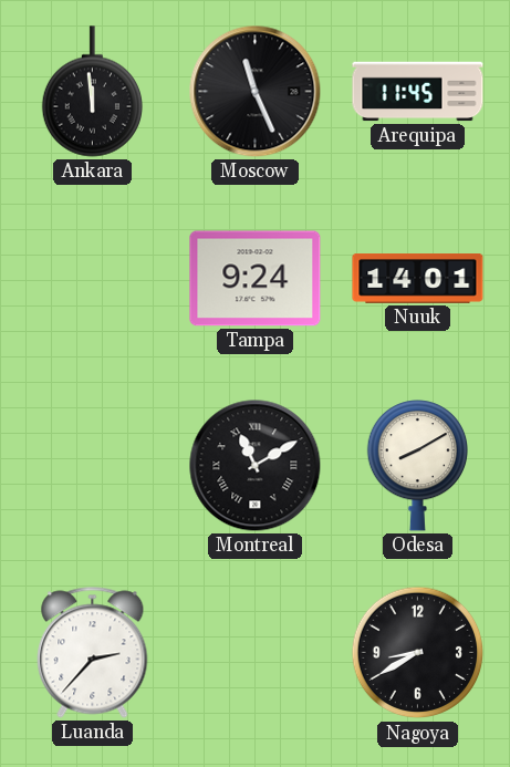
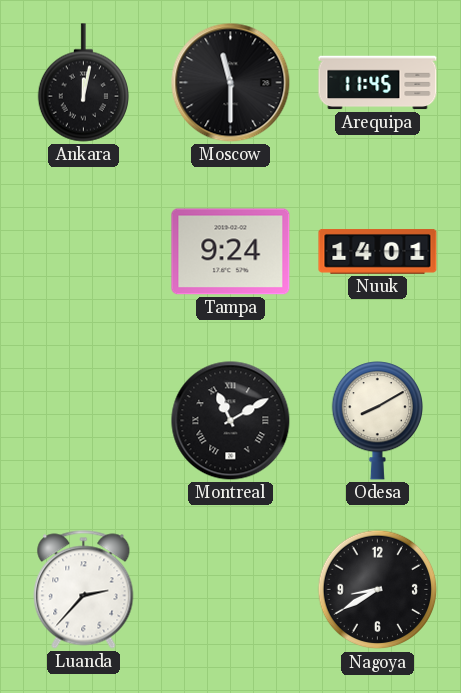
Ankara: 11:59 -> 12:02 (83, 83)
Moscow: 11:26 -> 11:30 (231, 83)
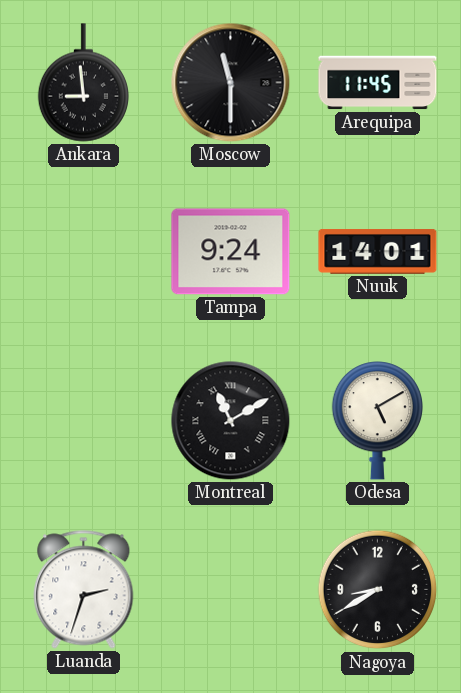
Ankara: 12:02 -> 8:59 (83, 83)
Odesa: 8:10 -> 5:10 (377, 421)
Luanda: 2:37 -> 2:33 (84, 590)
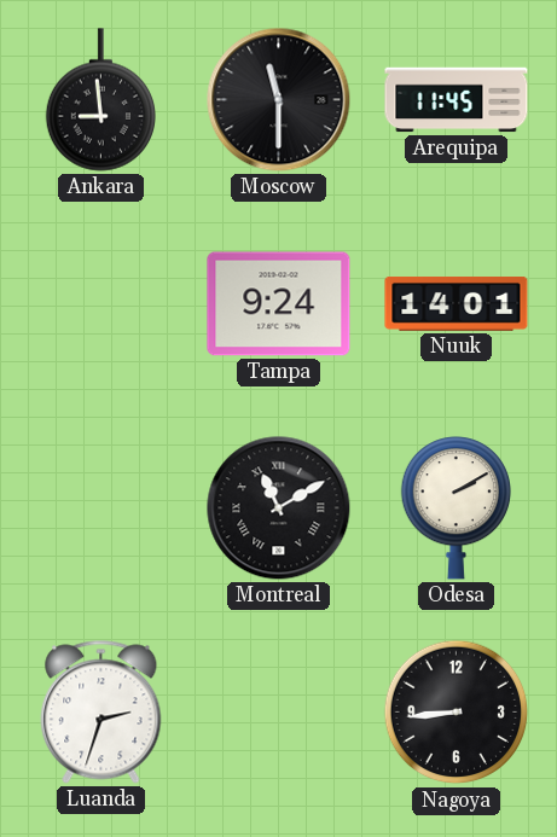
Odesa: 5:10 -> 2:10 (456, 508)
Nagoya: 8:40 -> 8:44 (457, 713)
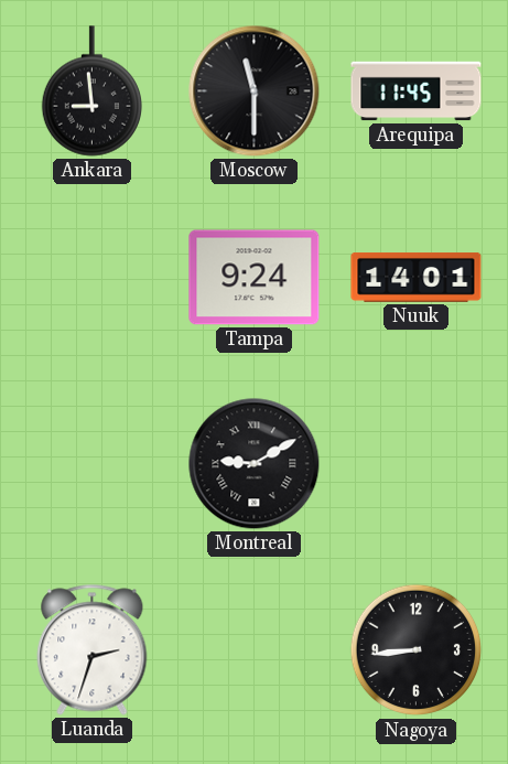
Montreal: 11:10 -> 9:10 (255, 464)
Odesa: 2:10 -> none (456, 508)
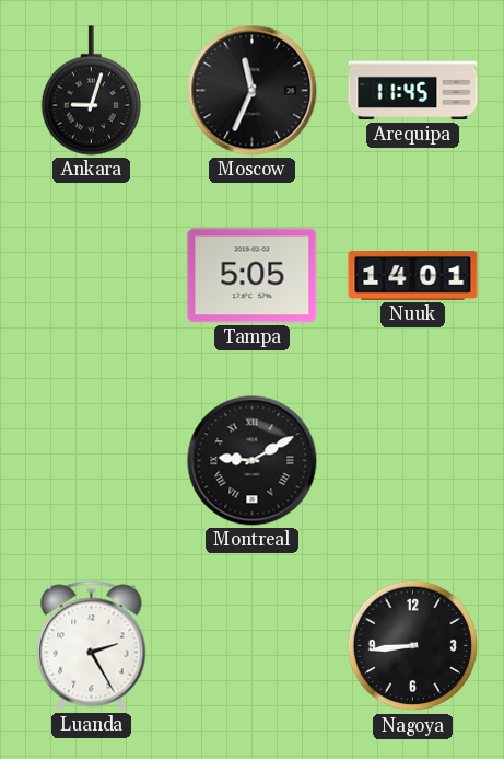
Ankara: 8:59 -> 9:03 (91, 91)
Moscow: 11:30 -> 11:34 (253, 91)
Tampa: 9:24 -> 5:05 (253, 276)
Luanda: 2:33 -> 2:25 (92, 646)
